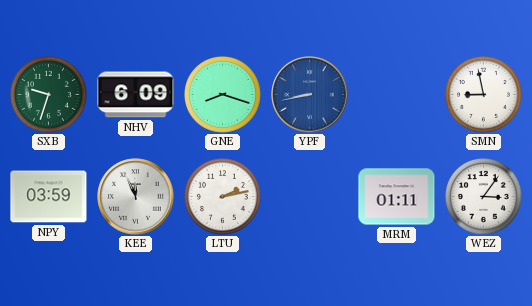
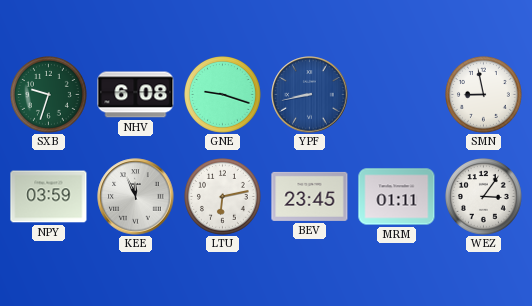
NHV: 6:09 -> 6:08 (136, 95)
GNE: 8:18 -> 9:18 (223, 95)
LTU: 2:13 -> 6:13 (223, 197)
BEV: none -> 23:45 (310, 196)
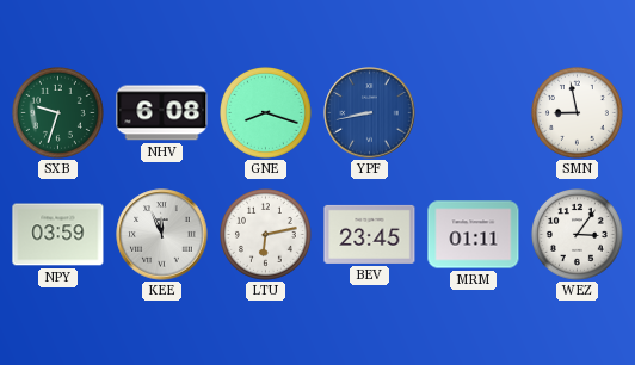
GNE: 9:18 -> 8:18 (266, 113)
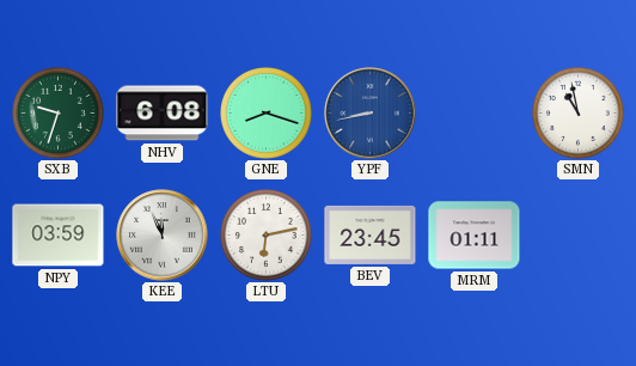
SMN: 8:58 -> 10:58 (579, 114)
WEZ: 3:06 -> none (578, 235)
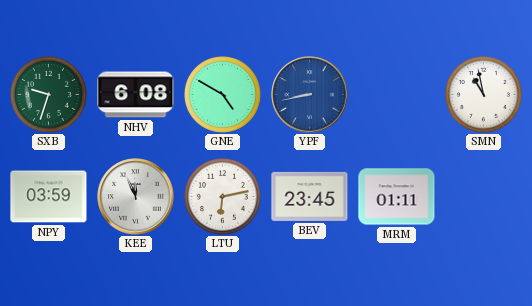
GNE: 8:18 -> 4:50 (223, 95)
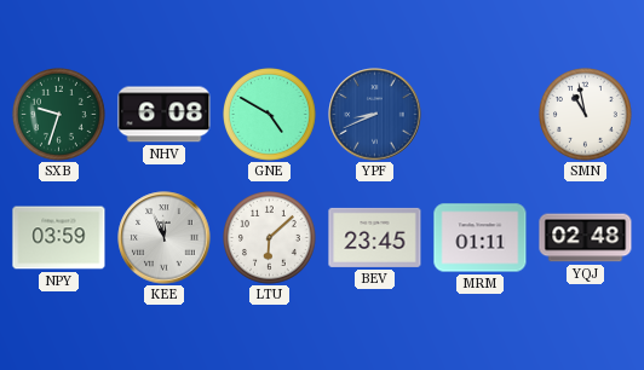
YPF: 8:43 -> 8:41 (375, 115)
LTU: 6:13 -> 6:08 (270, 238)
YQJ: none -> 02:48 (586, 238)
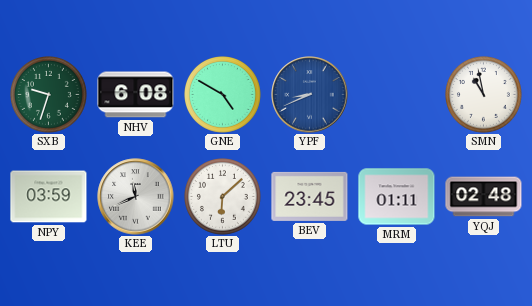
KEE: 11:56 -> 11:41 (136, 197)
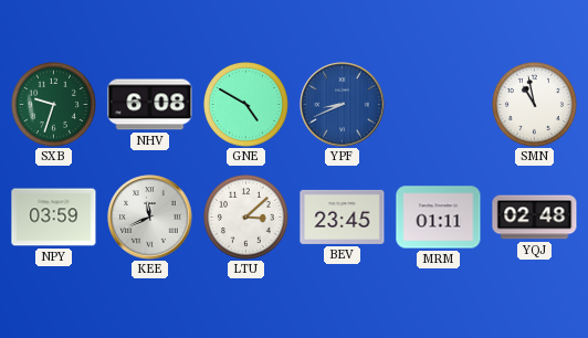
LTU: 6:08 -> 3:08 (246, 218)
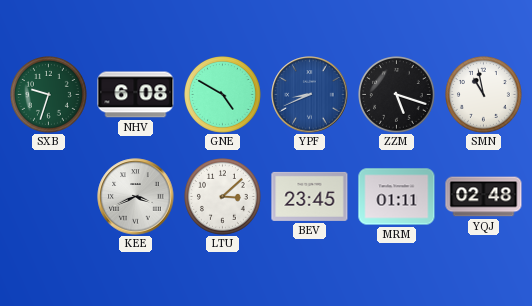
ZZM: none -> 5:18 (397, 95)
NPY: 03:59 -> none (54, 218)
KEE: 11:41 -> 3:41 (136, 197)
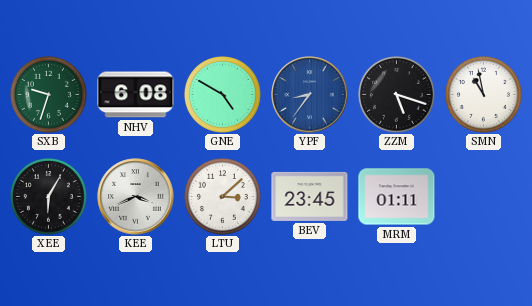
YPF: 8:41 -> 8:36 (310, 95)
XEE: none -> 6:05 (49, 197)
YQJ: 02:48 -> none (484, 197)
